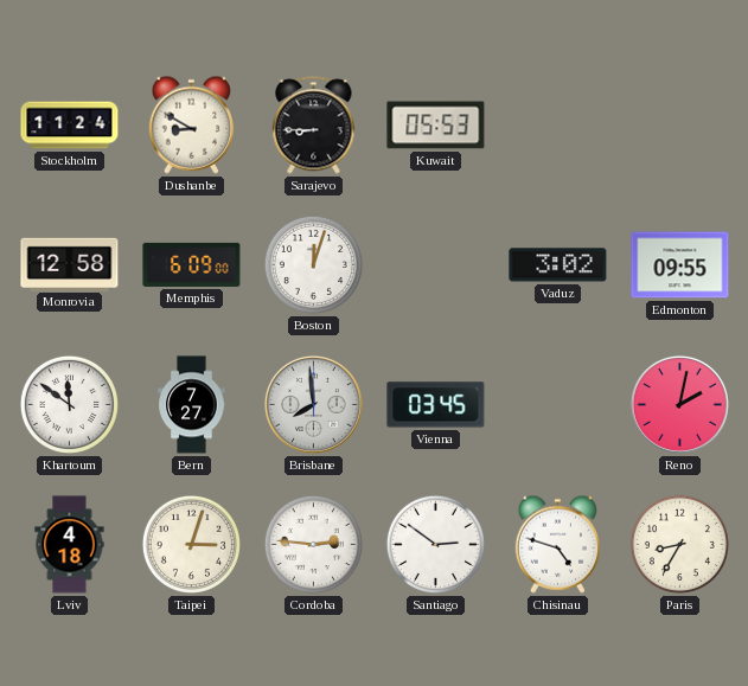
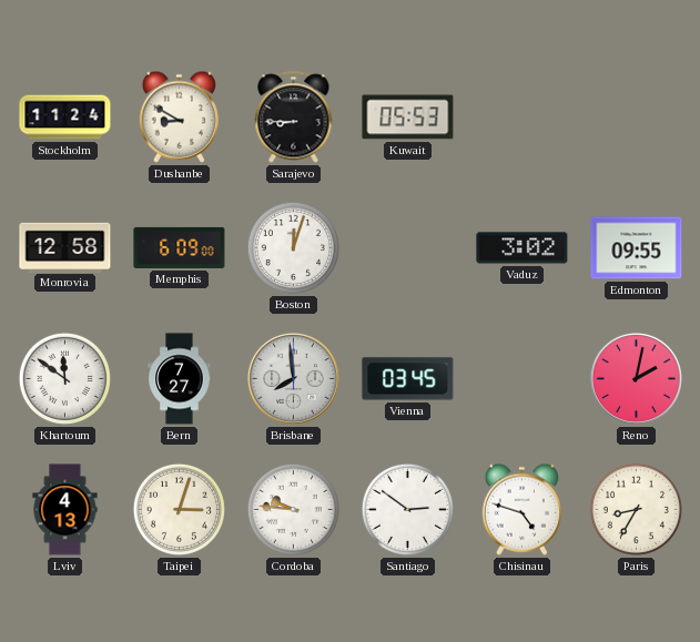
Lviv: 4:18 -> 4:13 (65, 510)
Cordoba: 2:46 -> 9:46 (293, 509)
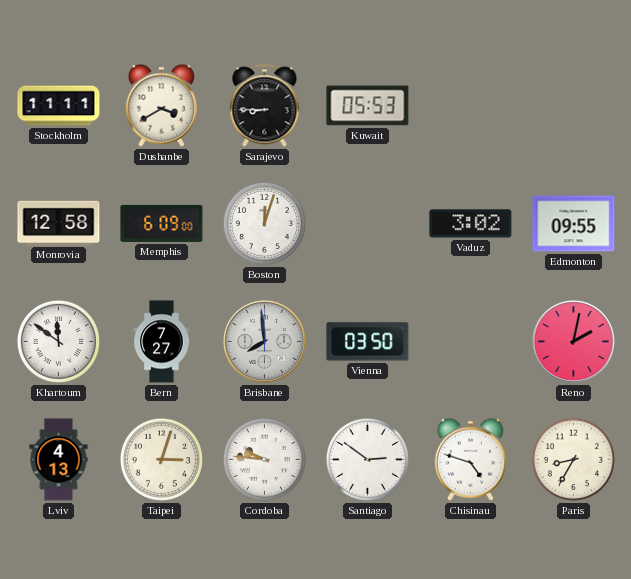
Stockholm: 11:24 -> 11:11 (59, 106)
Dushanbe: 8:50 -> 3:40 (162, 105)
Vienna: 03:45 -> 03:50 (368, 342)
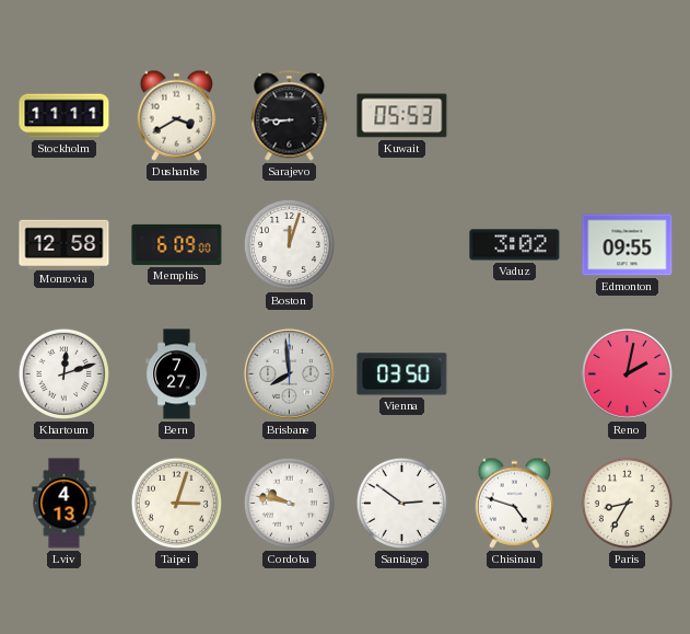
Khartoum: 11:51 -> 12:12 (63, 373)
Cordoba: 9:46 -> 9:47 (289, 503)
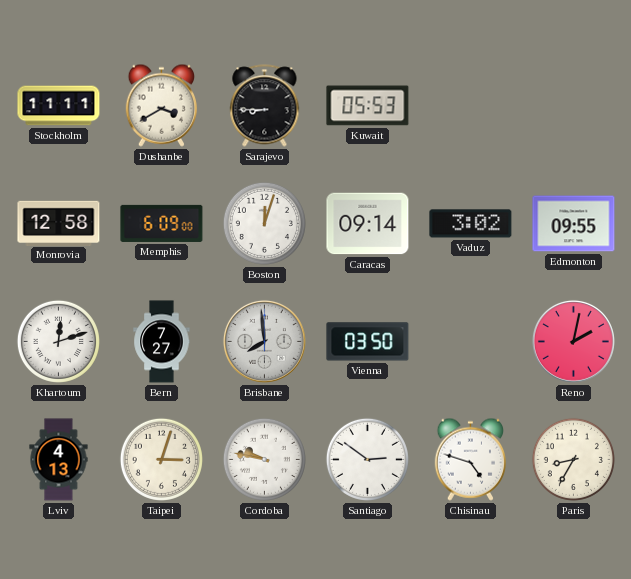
Caracas: none -> 09:14 (368, 224)
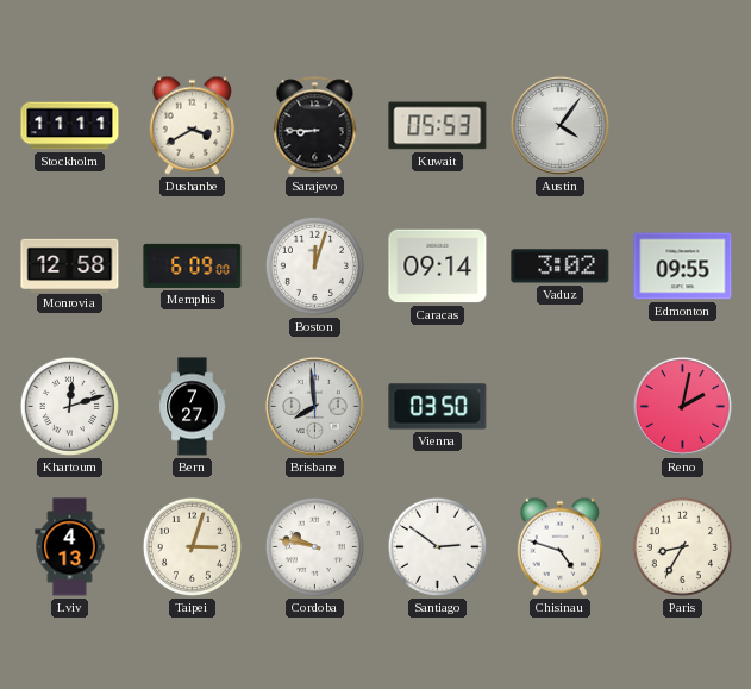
Austin: none -> 4:06 (559, 125)
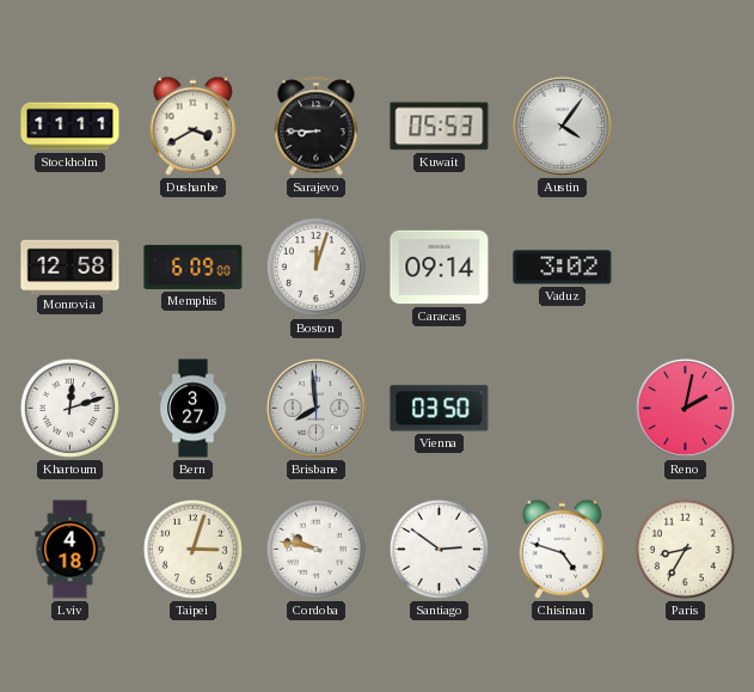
Edmonton: 09:55 -> none (683, 267)
Bern: 7:27 -> 3:27 (194, 409)
Lviv: 4:13 -> 4:18 (71, 550)
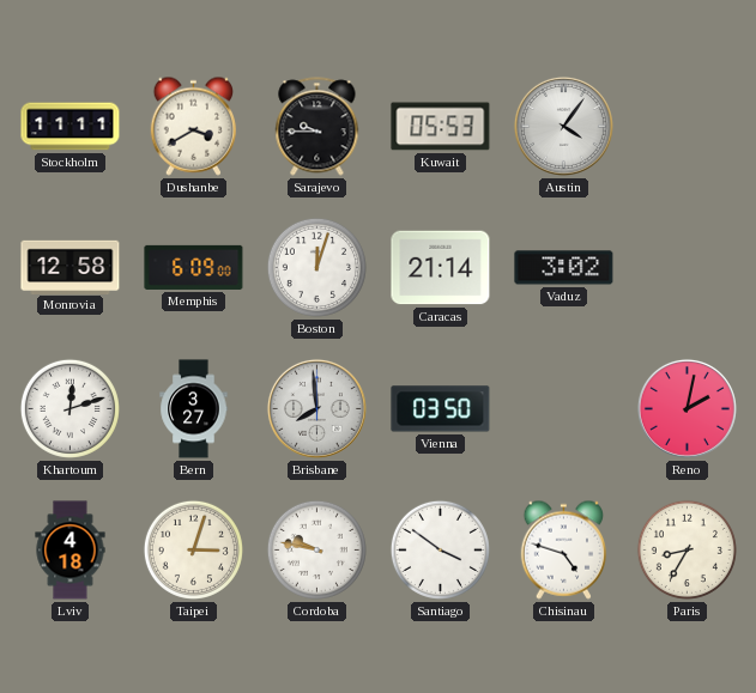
Sarajevo: 8:45 -> 9:45 (317, 127)
Caracas: 09:14 -> 21:14 (441, 268)
Santiago: 2:51 -> 3:51 (440, 549)
